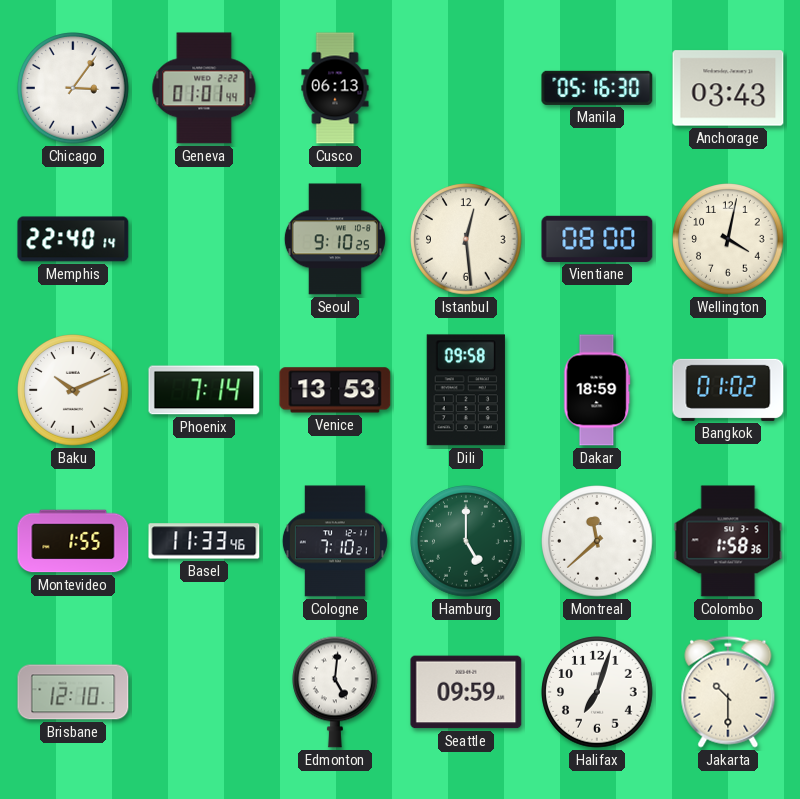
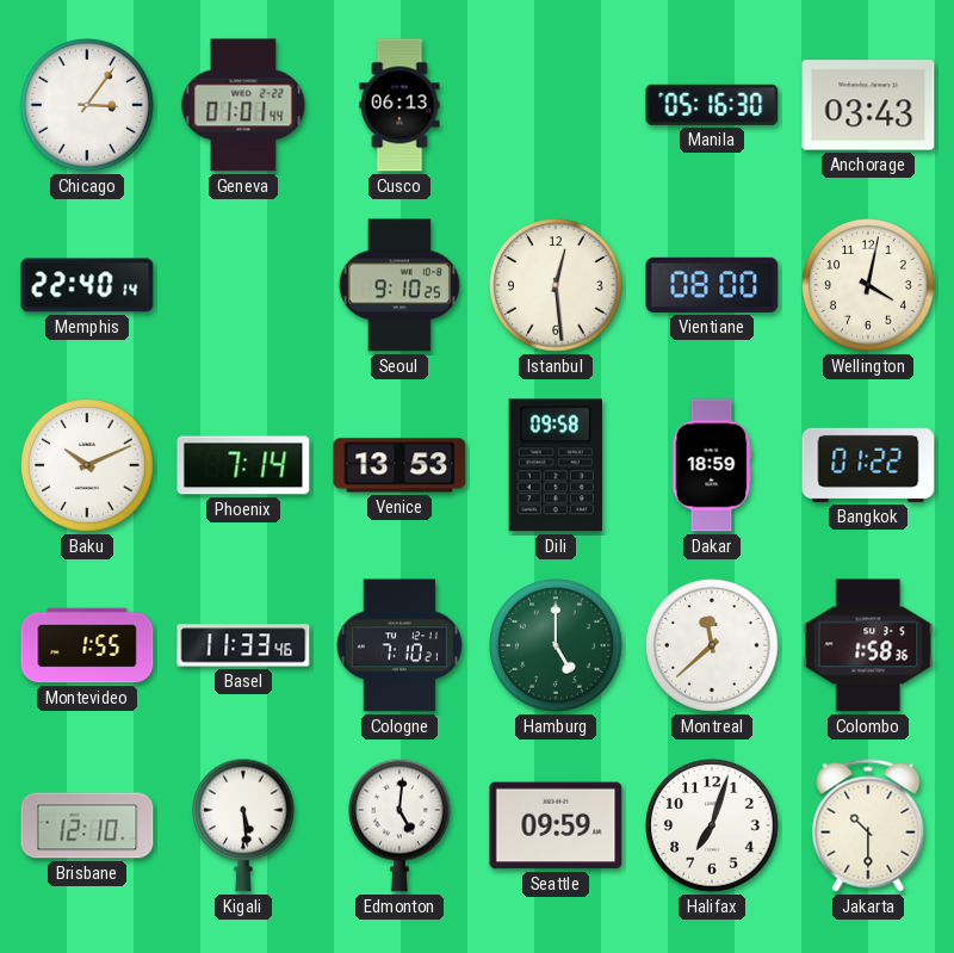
Bangkok: 01:02 -> 01:22 (868, 465)
Kigali: none -> 5:29 (244, 825)
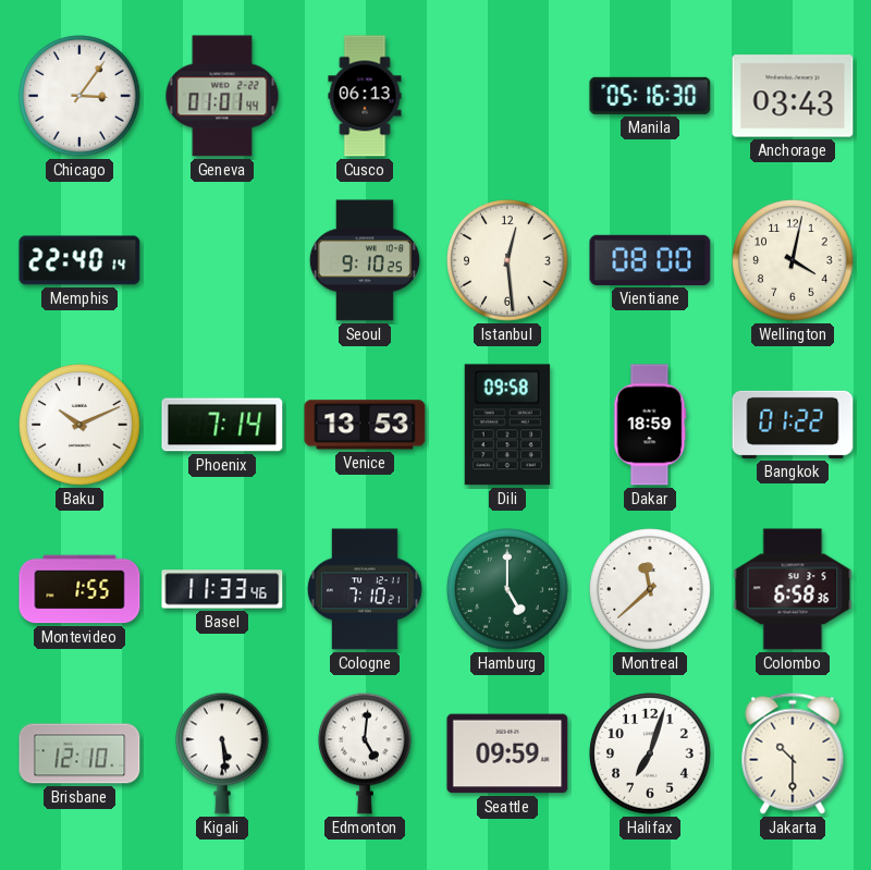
Colombo: 1:58 -> 6:58 (793, 589)
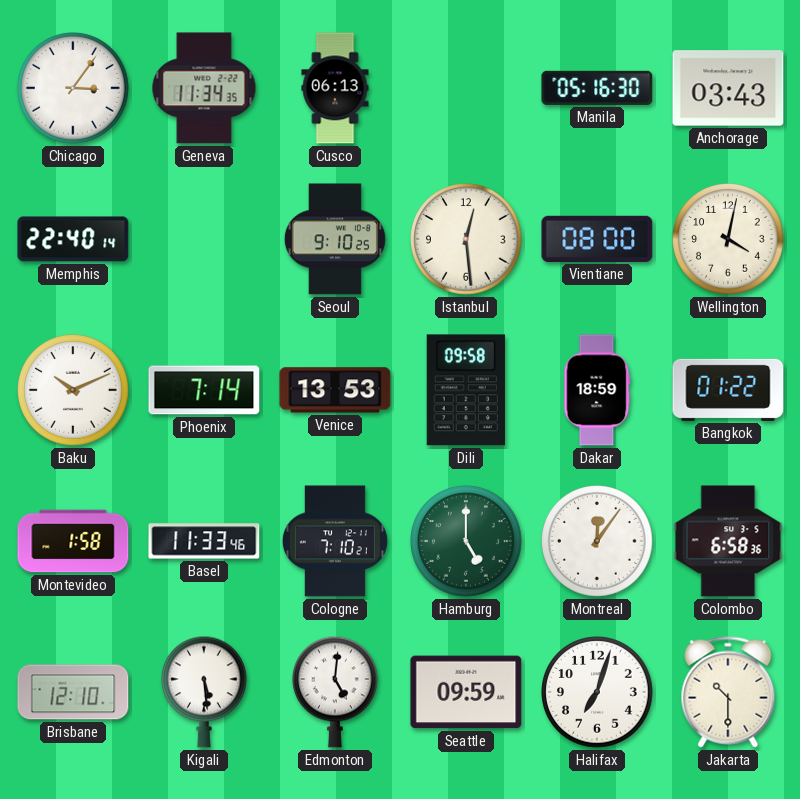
Geneva: 01:01 -> 11:34 (204, 88)
Montevideo: 1:55 -> 1:58 (73, 541)
Montreal: 11:38 -> 12:06 (597, 541)
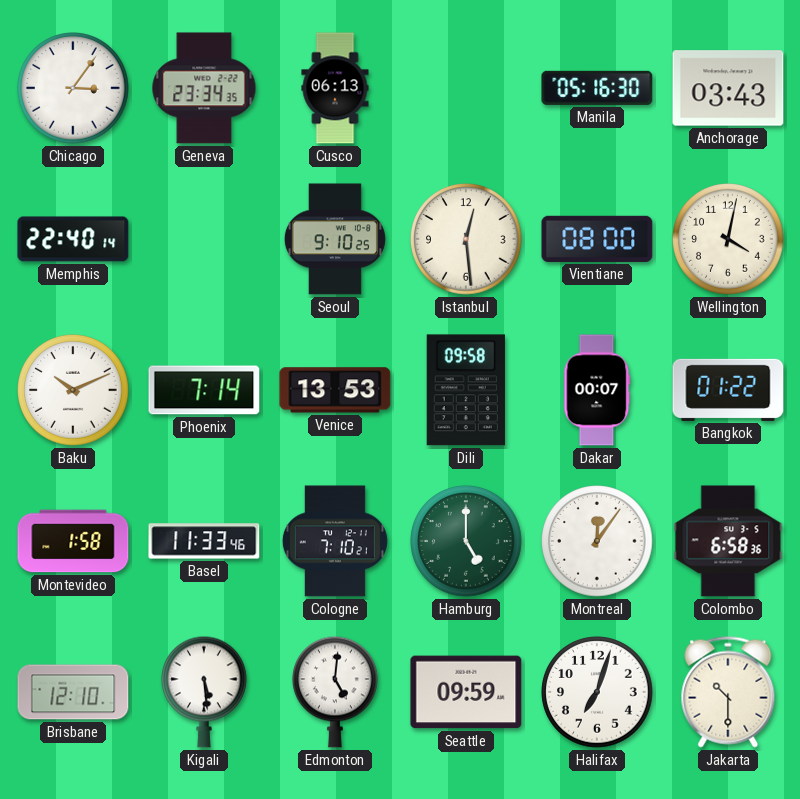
Geneva: 11:34 -> 23:34 (204, 88)
Dakar: 18:59 -> 00:07 (597, 390)
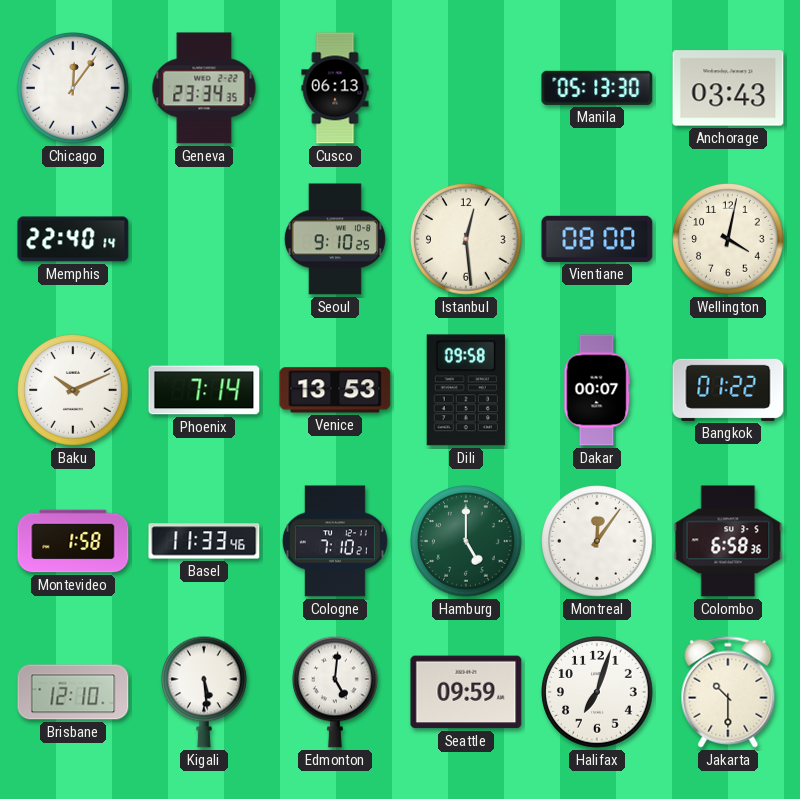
Chicago: 3:06 -> 12:06 (73, 88)
Manila: 05:16 -> 05:13 (597, 88)
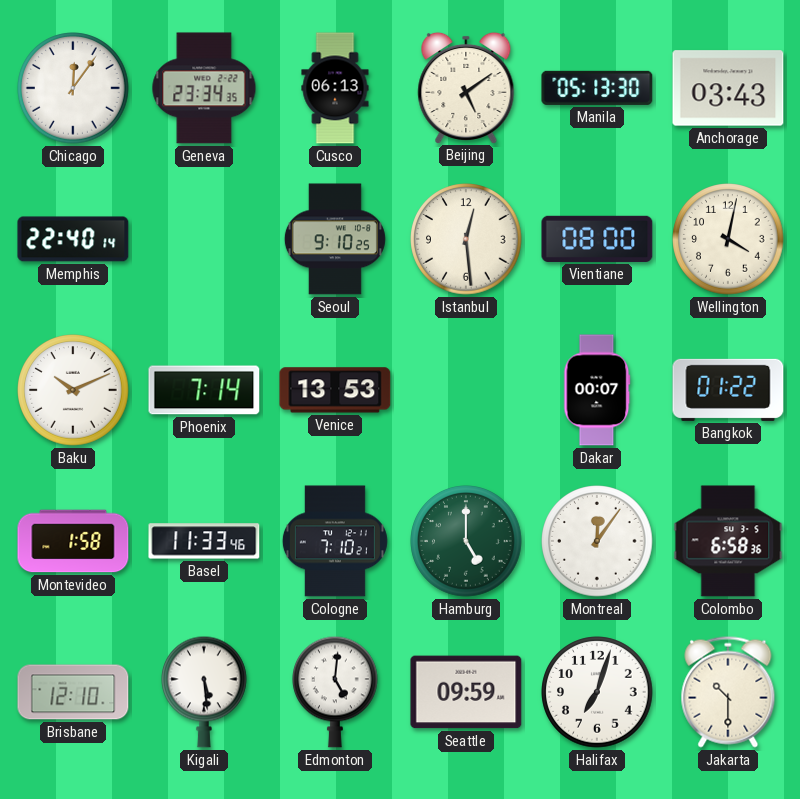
Beijing: none -> 5:09 (466, 87)
Dili: 09:58 -> none (466, 390)
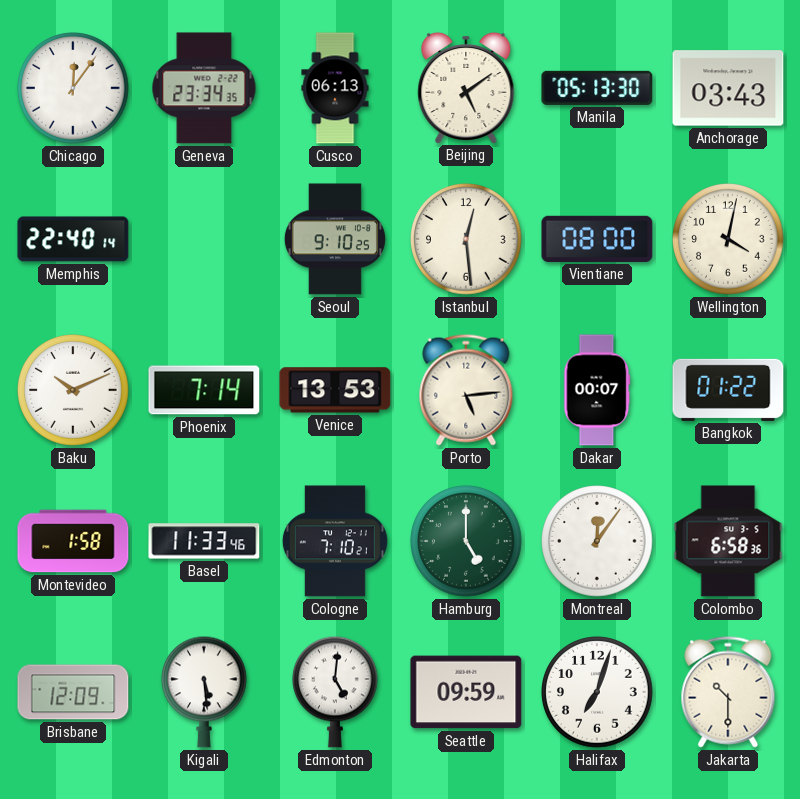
Porto: none -> 5:14 (466, 390)
Brisbane: 12:10 -> 12:09 (73, 692)
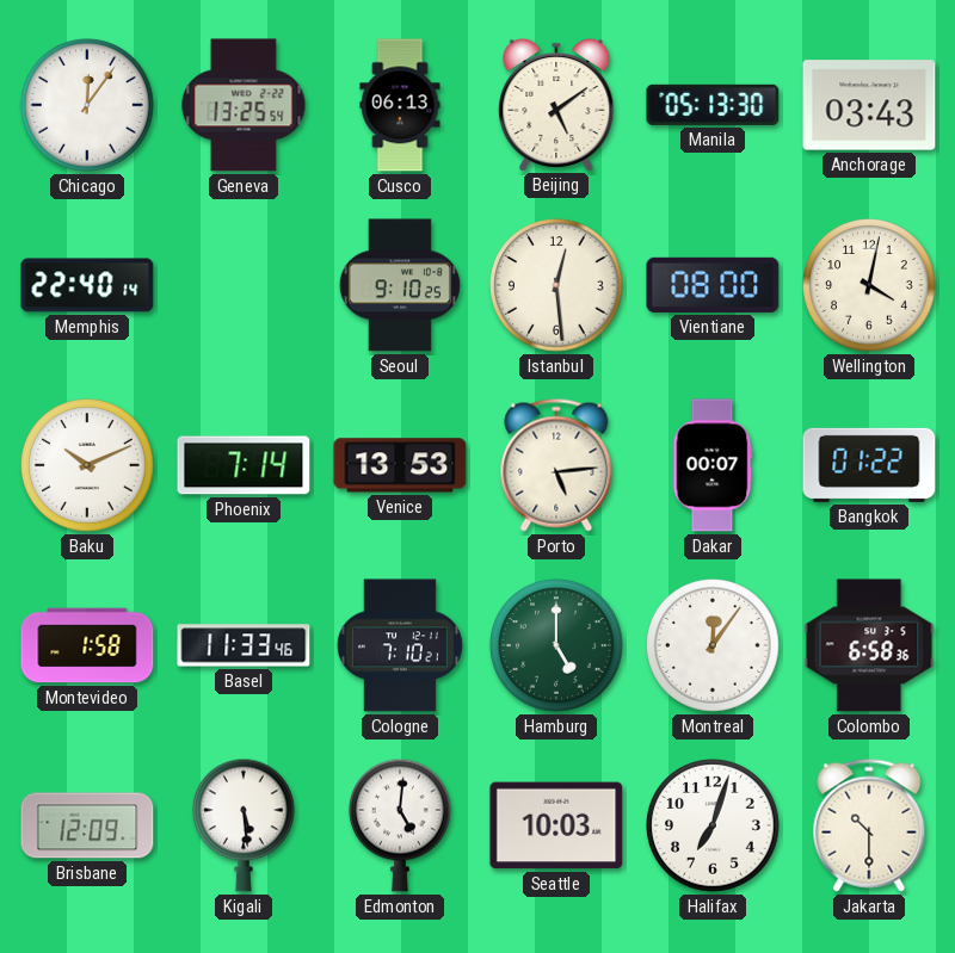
Geneva: 23:34 -> 13:25 (244, 105)
Seattle: 09:59 -> 10:03 (556, 825)
